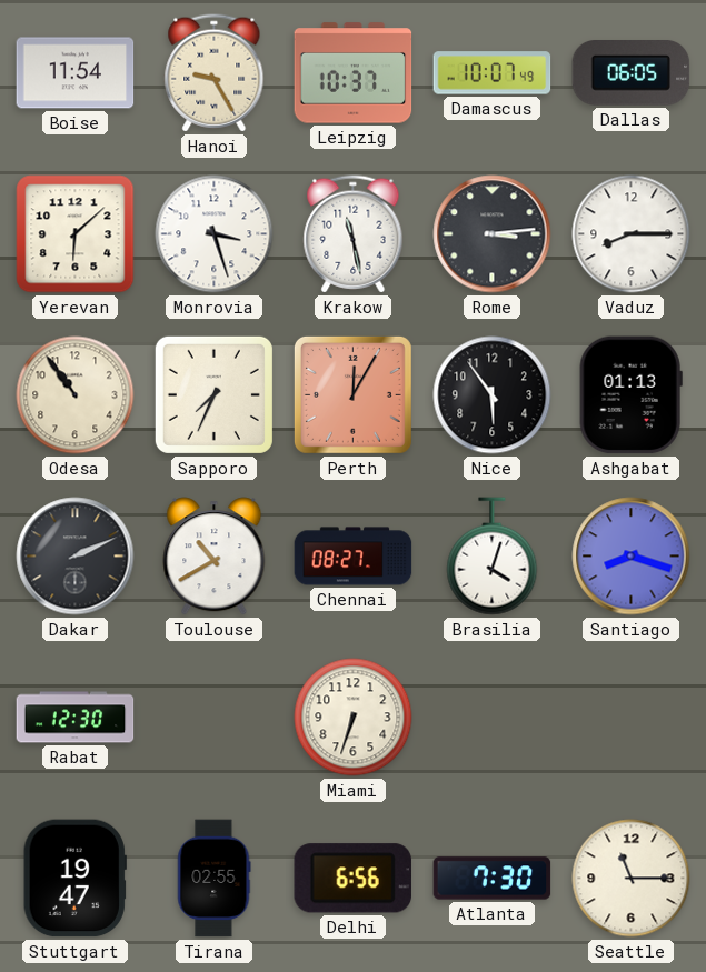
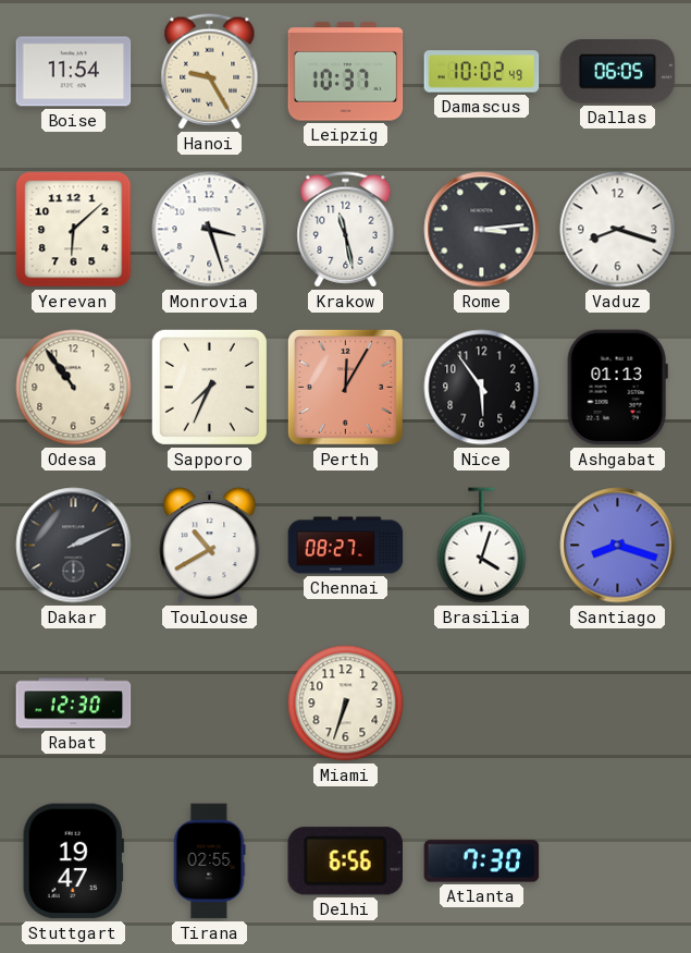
Damascus: 10:07 -> 10:02 (482, 72)
Vaduz: 8:15 -> 8:18 (618, 230)
Seattle: 11:15 -> none (632, 879)
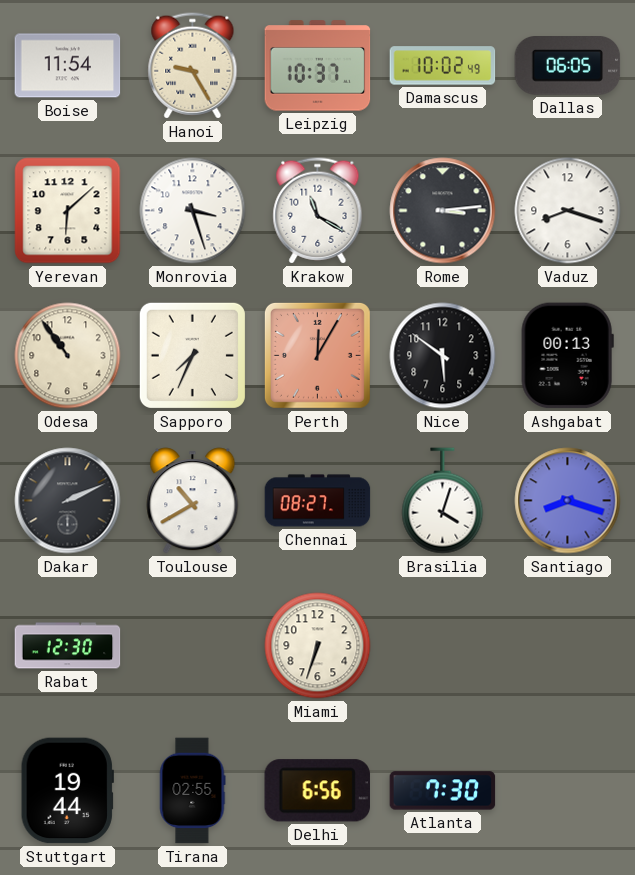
Krakow: 11:28 -> 11:20 (318, 211)
Nice: 5:54 -> 5:51 (443, 356)
Ashgabat: 01:13 -> 00:13 (567, 356)
Stuttgart: 19:47 -> 19:44 (67, 791)
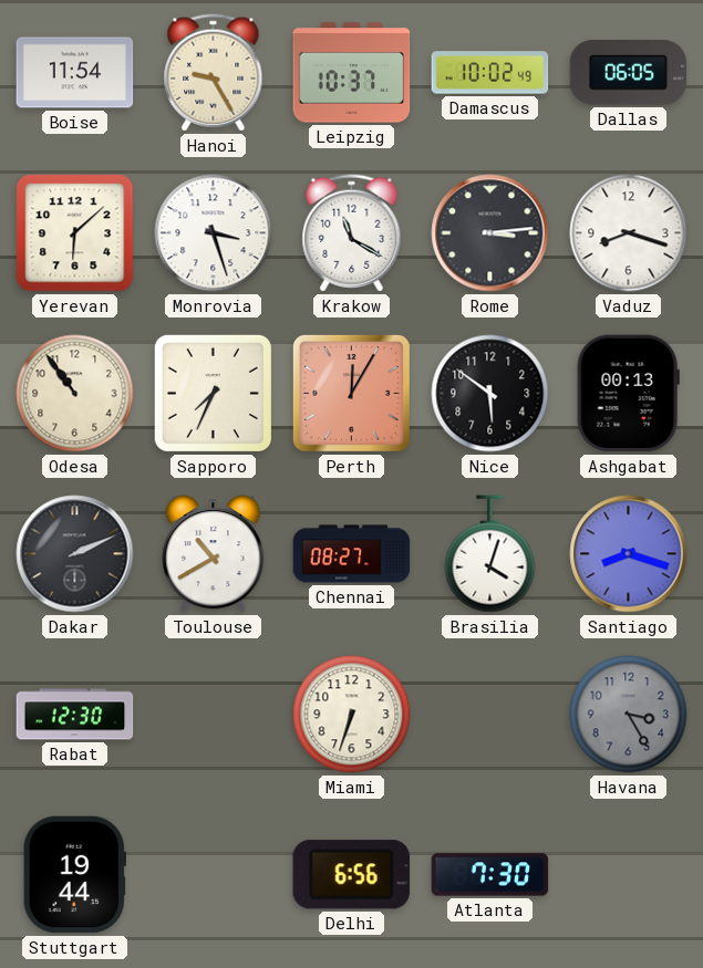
Havana: none -> 3:25 (629, 715)
Tirana: 02:55 -> none (192, 791)
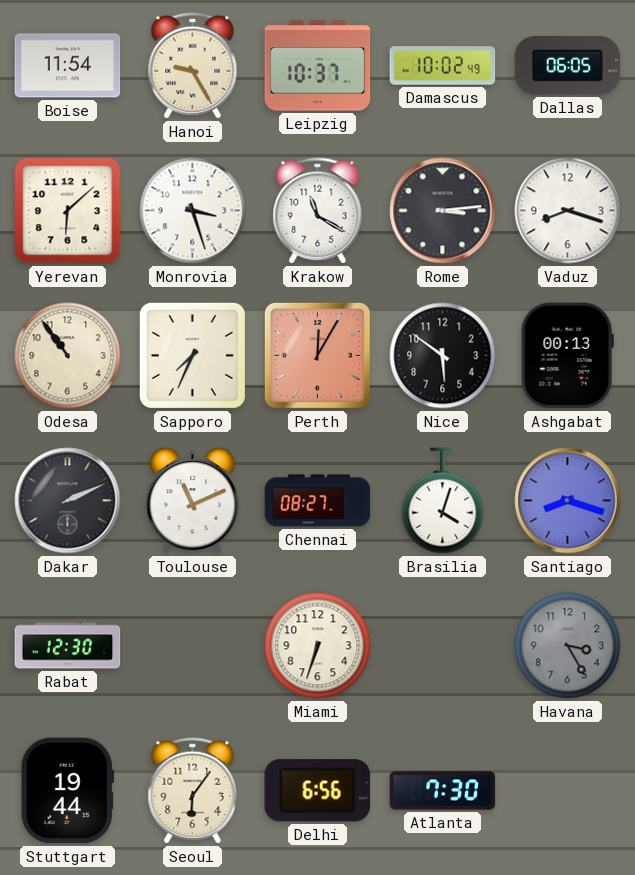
Toulouse: 10:40 -> 11:11 (193, 501)
Seoul: none -> 6:06 (193, 791)
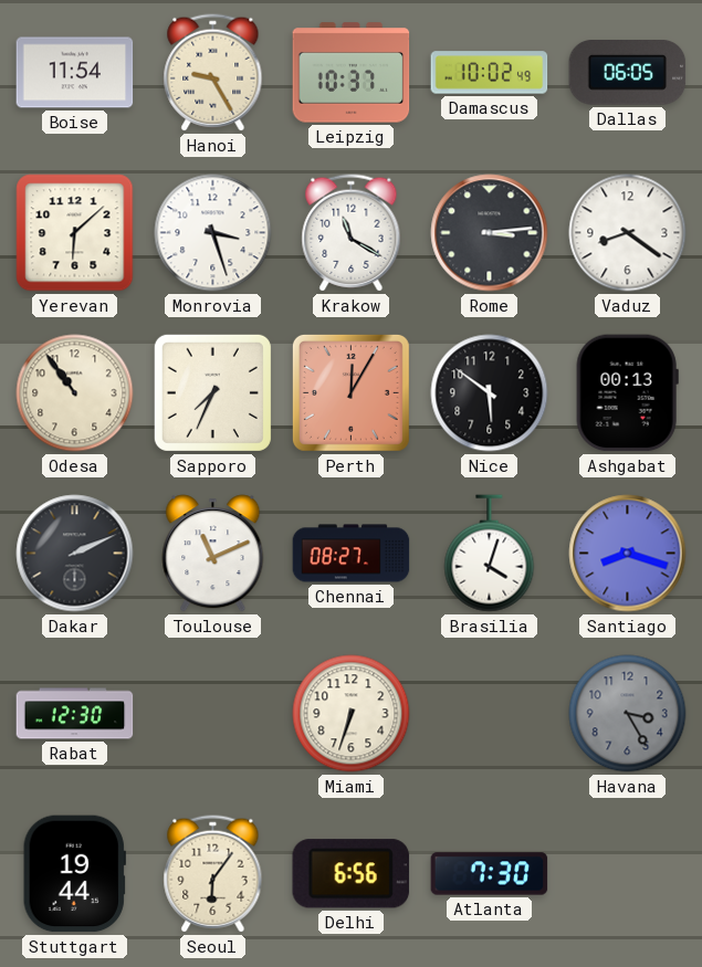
Vaduz: 8:18 -> 8:21 (628, 233)
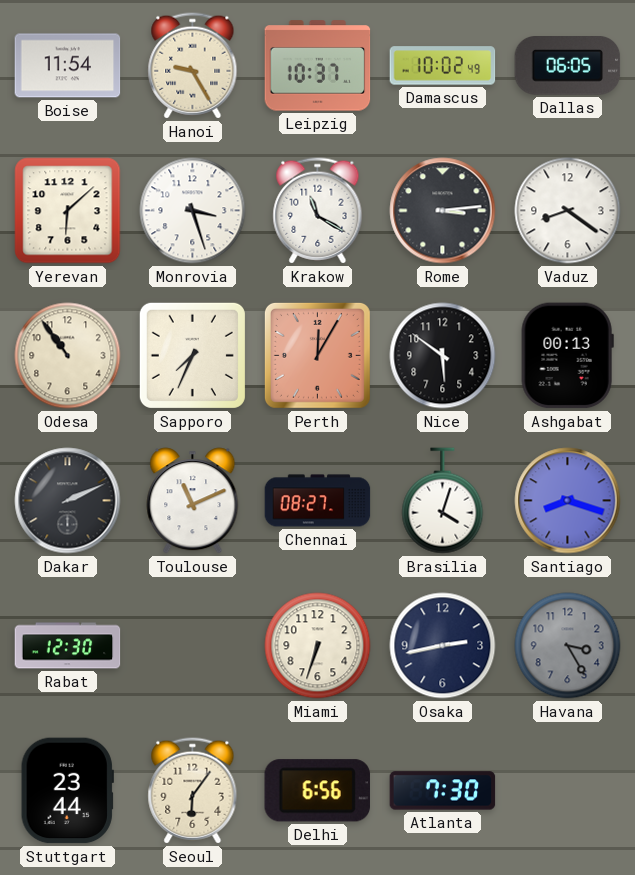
Osaka: none -> 2:43 (443, 646)
Stuttgart: 19:44 -> 23:44 (67, 791)
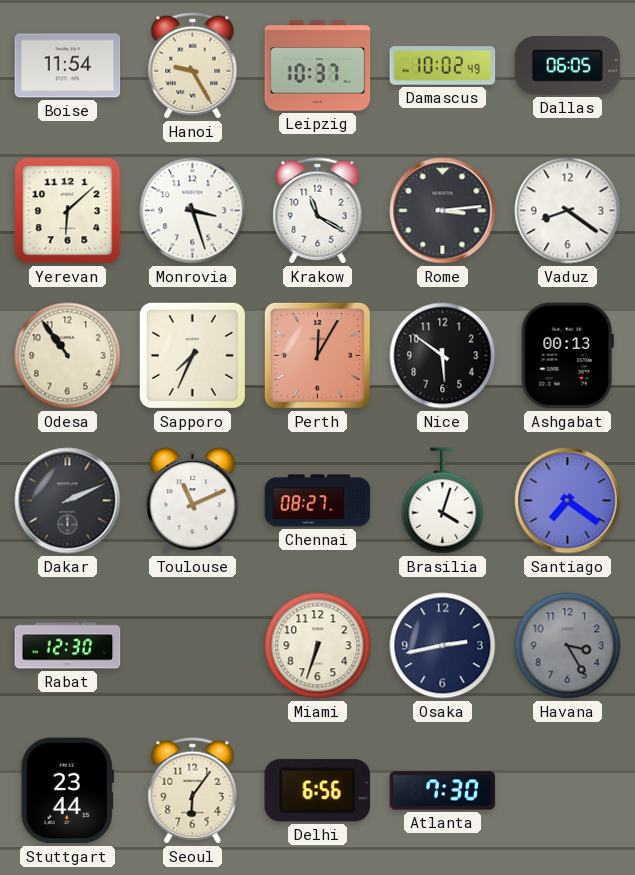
Santiago: 8:18 -> 7:21 (568, 501)
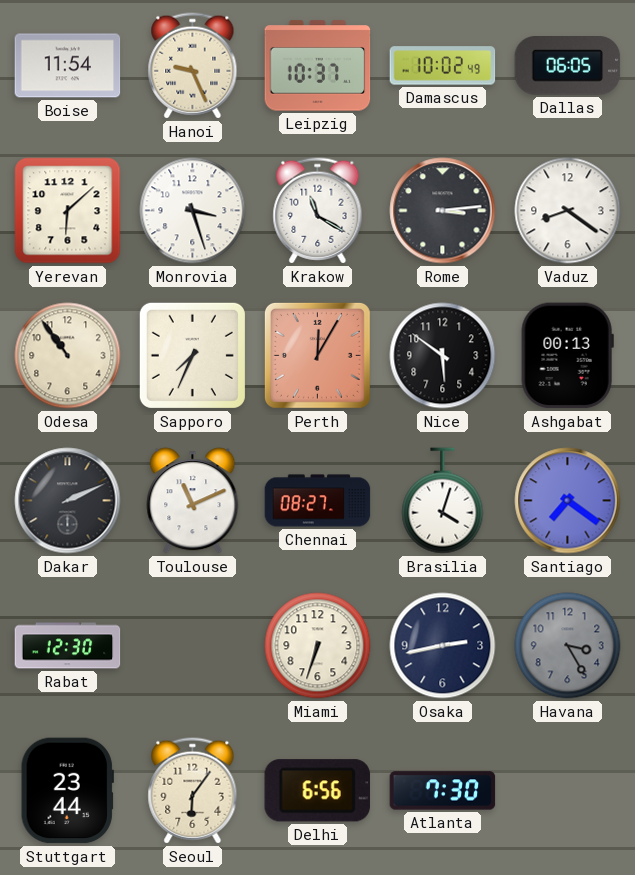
Hanoi: 9:25 -> 9:26 (193, 66)
